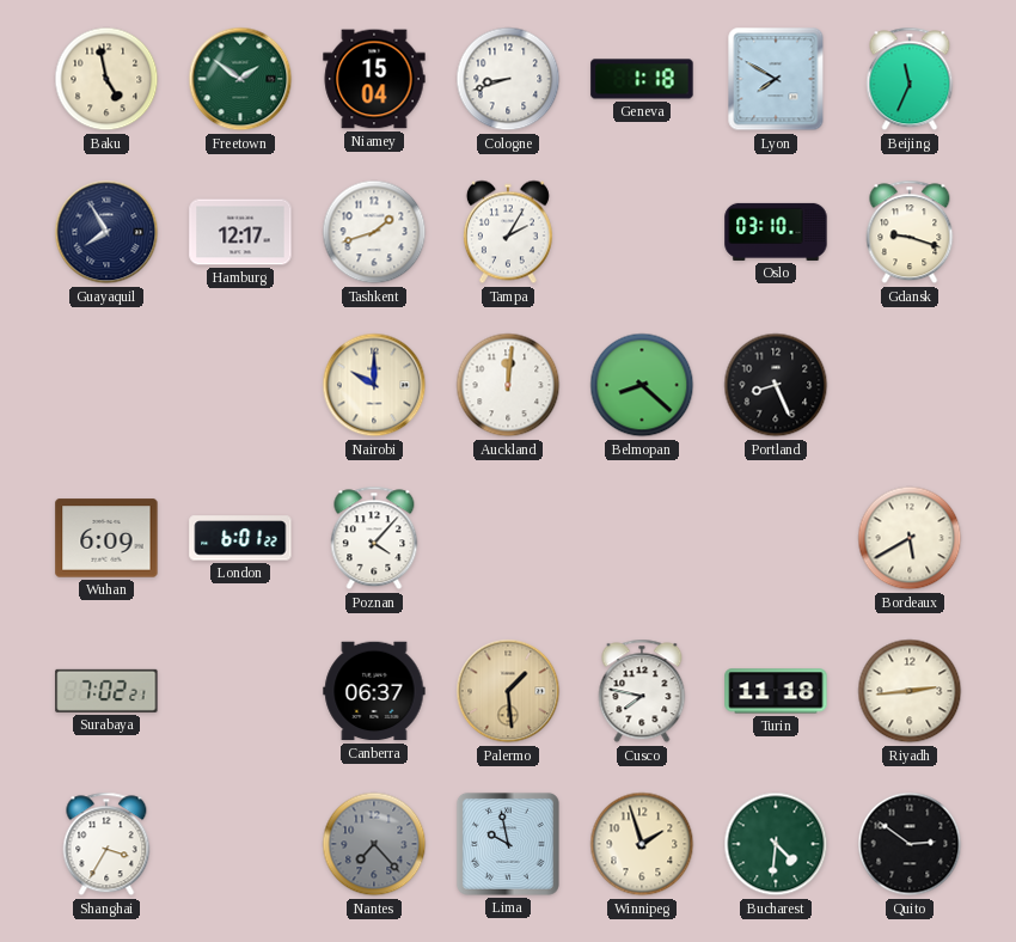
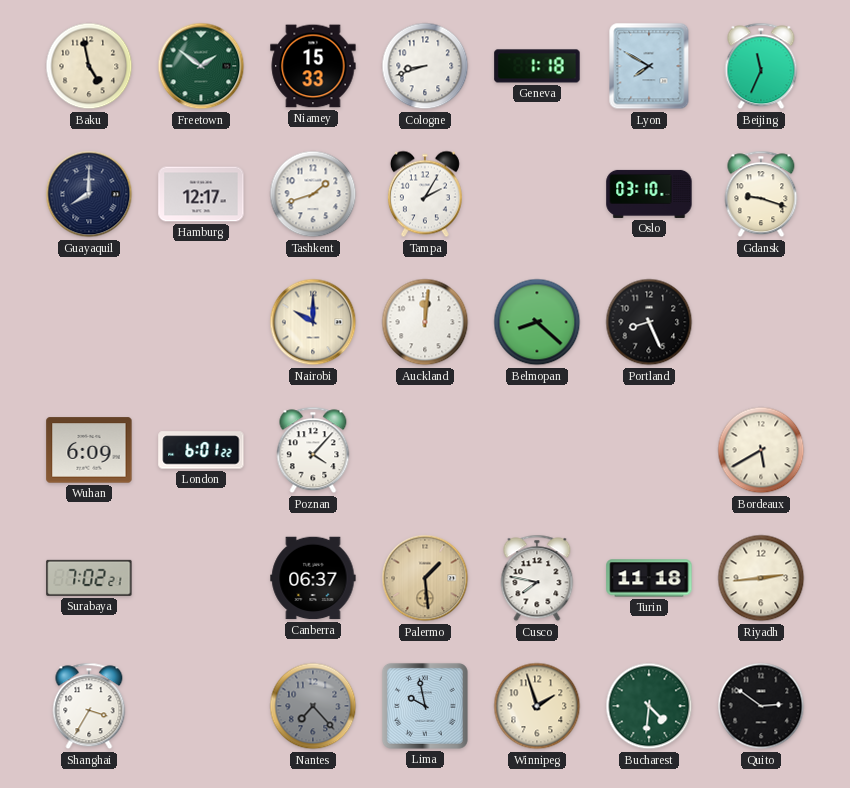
Niamey: 15:04 -> 15:33 (313, 66)
Guayaquil: 7:55 -> 8:00 (89, 194)
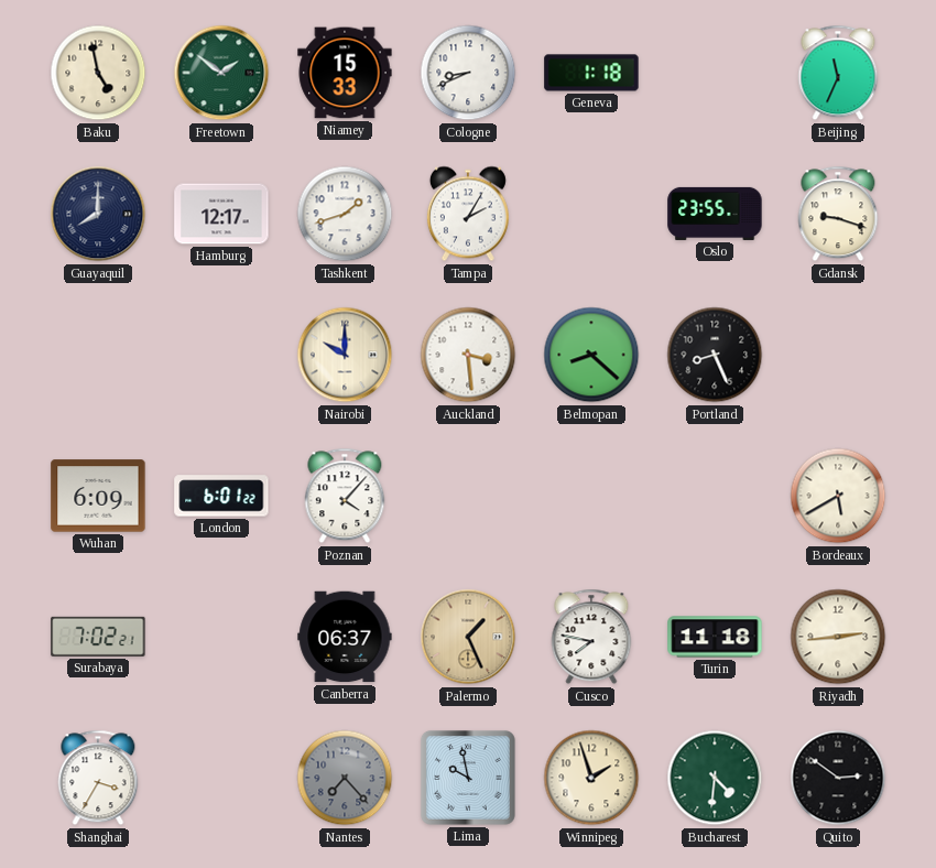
Cologne: 8:42 -> 8:41 (468, 73)
Lyon: 7:50 -> none (649, 66)
Oslo: 03:10 -> 23:55 (715, 214)
Auckland: 12:01 -> 3:29 (468, 355)
Palermo: 1:29 -> 1:26 (468, 637)
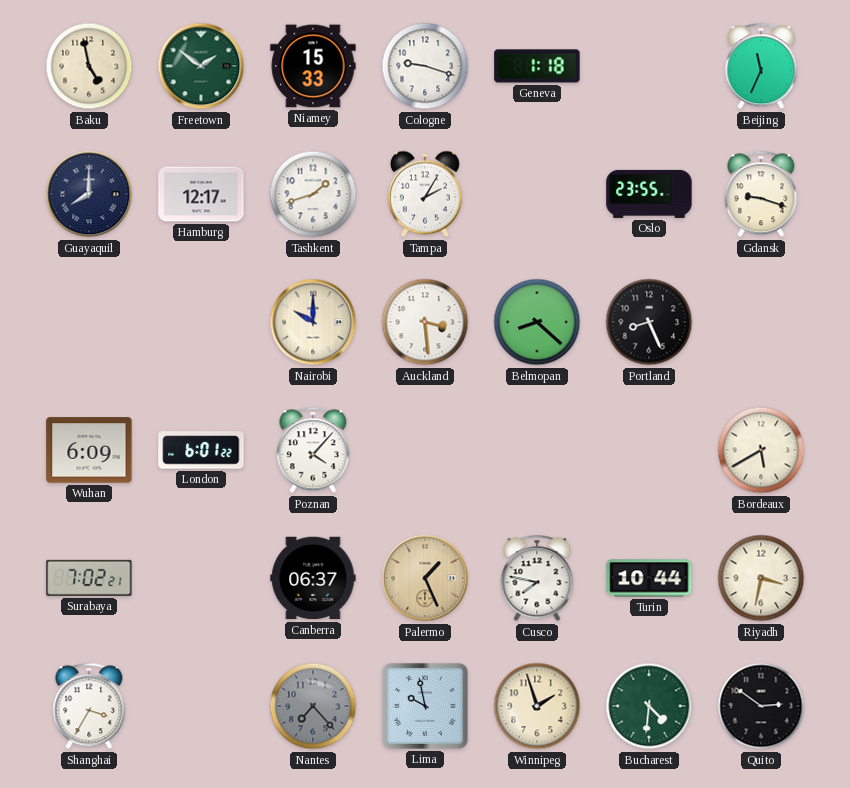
Cologne: 8:41 -> 9:18 (425, 66)
Turin: 11:18 -> 10:44 (649, 578)
Riyadh: 2:44 -> 3:32 (761, 578)
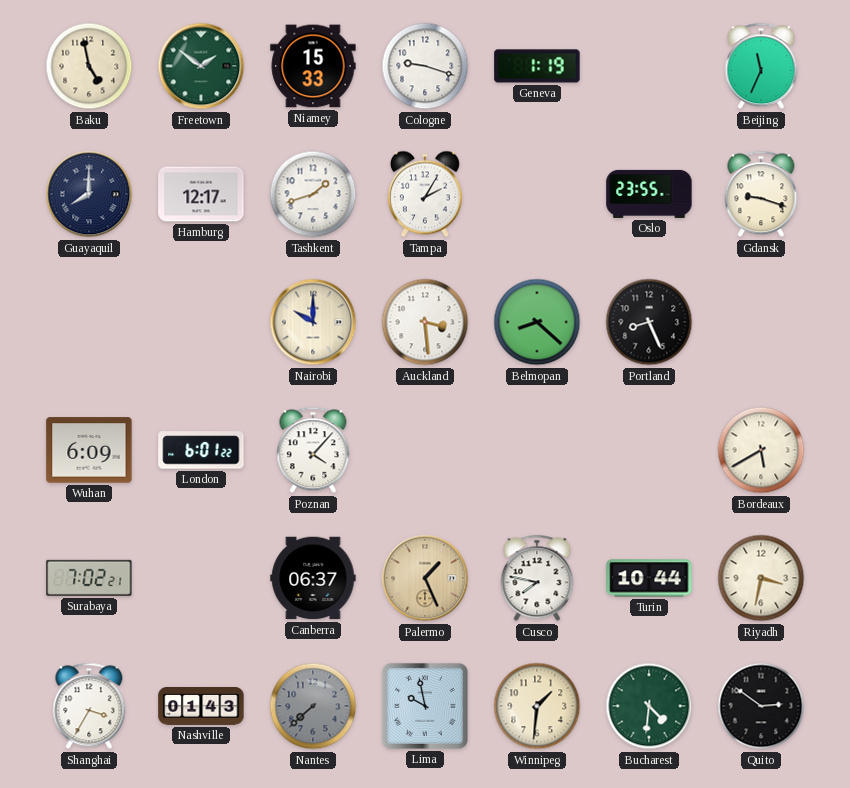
Geneva: 1:18 -> 1:19 (537, 66)
Nashville: none -> 01:43 (201, 707)
Nantes: 7:23 -> 7:38 (313, 706)
Winnipeg: 1:57 -> 1:31 (537, 706)
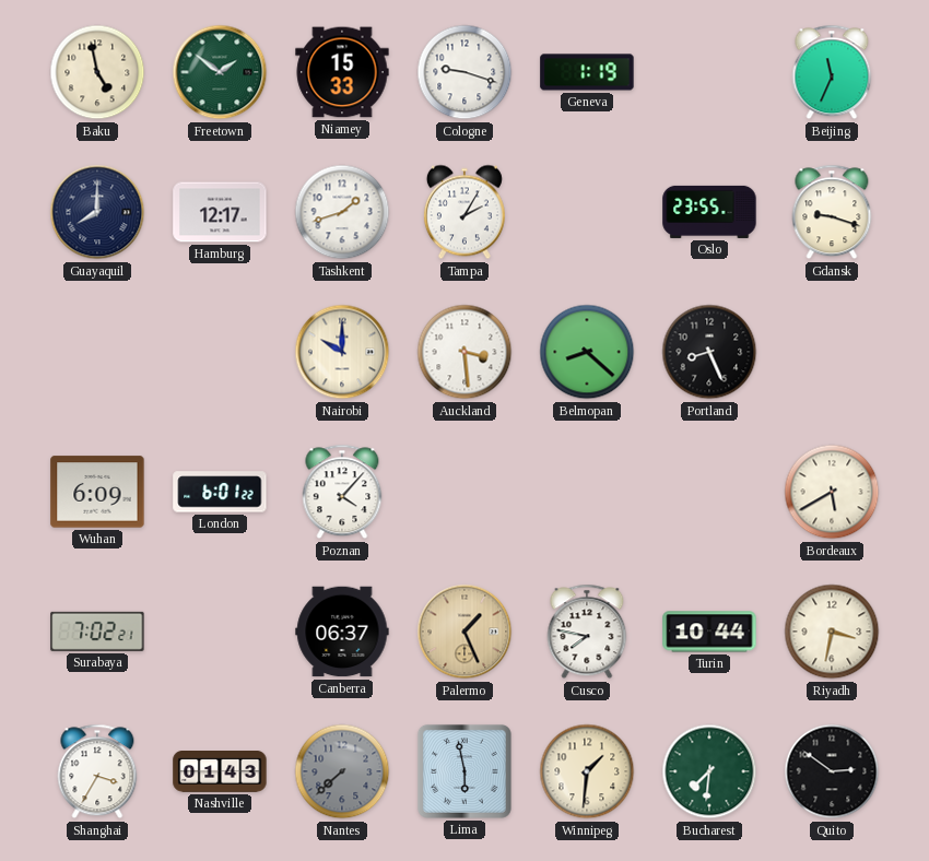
Lima: 9:58 -> 5:58 (465, 771)
Bucharest: 4:31 -> 7:31 (709, 771)
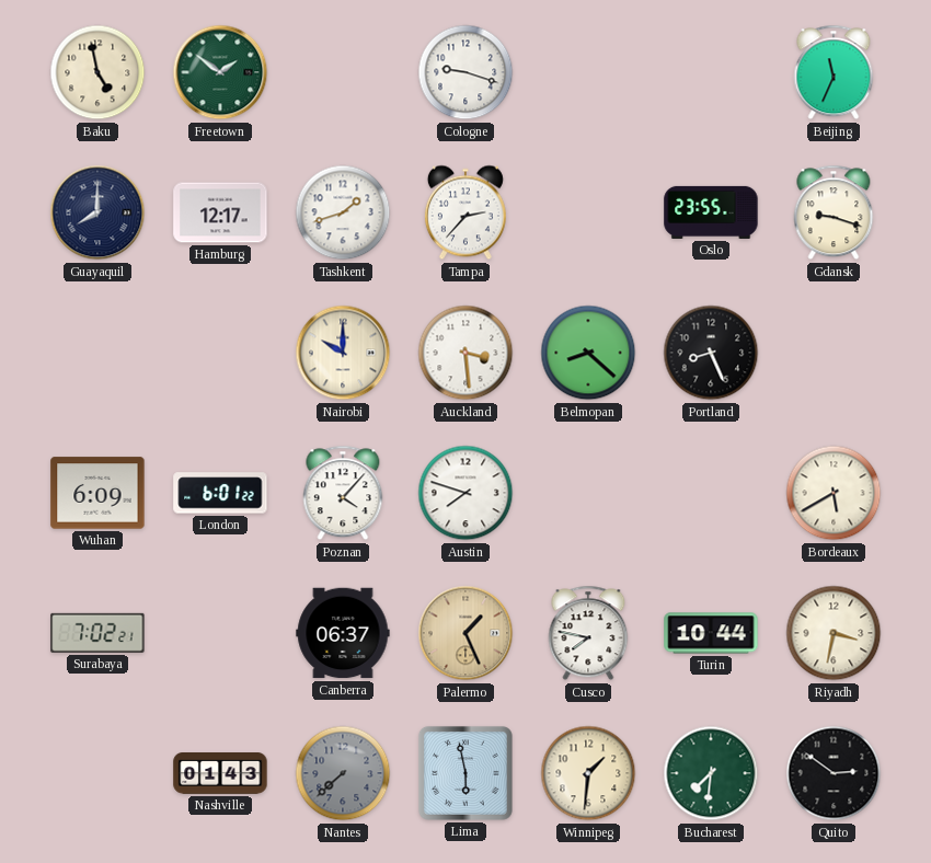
Niamey: 15:33 -> none (342, 72)
Geneva: 1:19 -> none (587, 72)
Tampa: 2:05 -> 2:37 (465, 212)
Austin: none -> 7:48 (465, 493)
Shanghai: 3:35 -> none (97, 771)
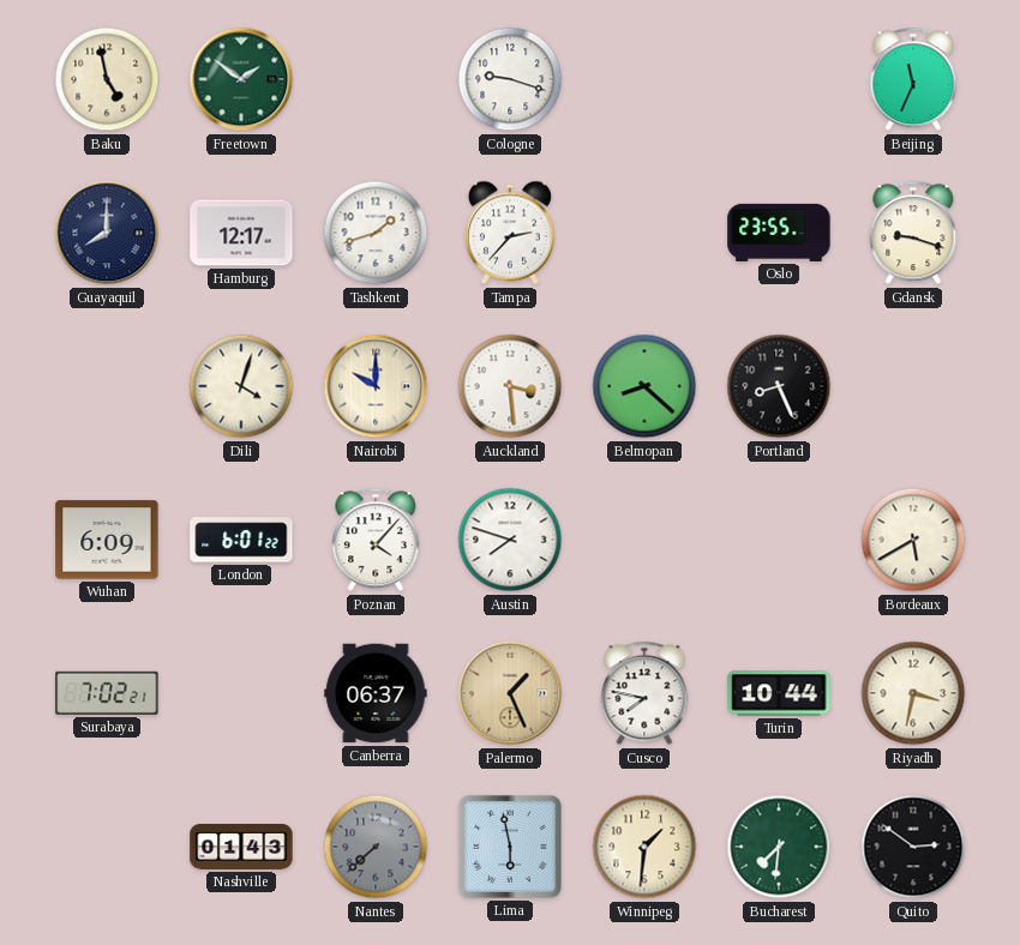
Dili: none -> 4:03 (241, 386)
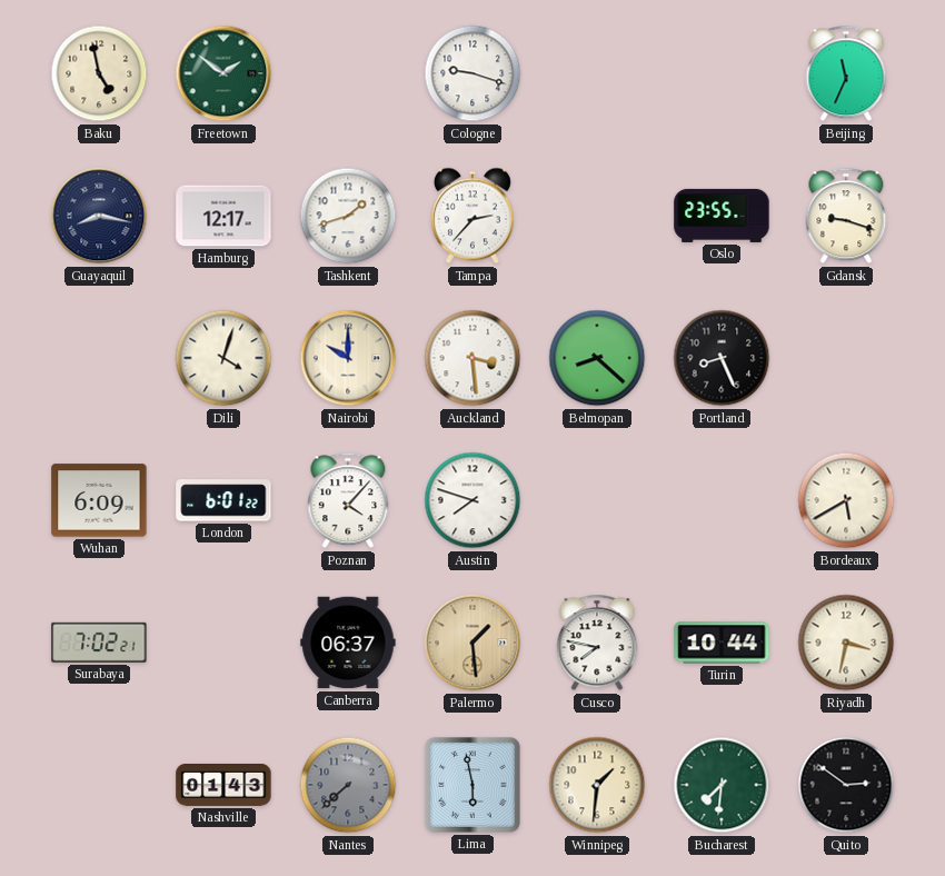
Guayaquil: 8:00 -> 8:17 (99, 216)
Palermo: 1:26 -> 1:29 (472, 643)
